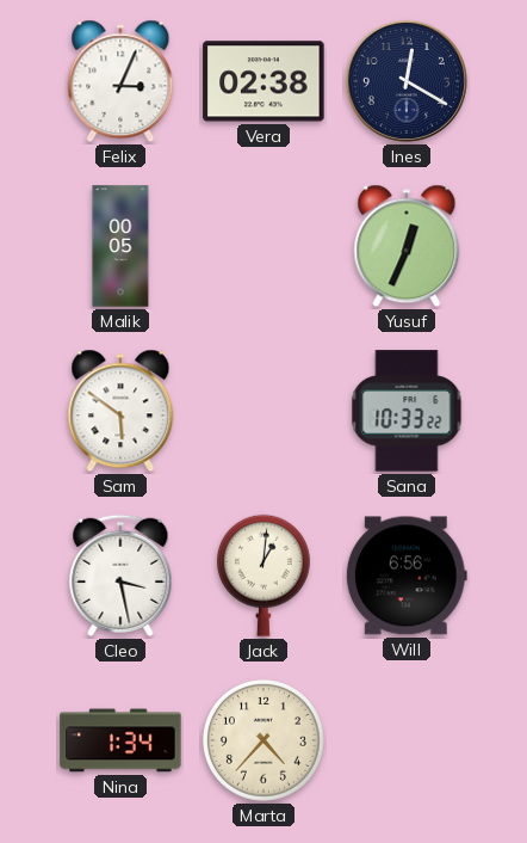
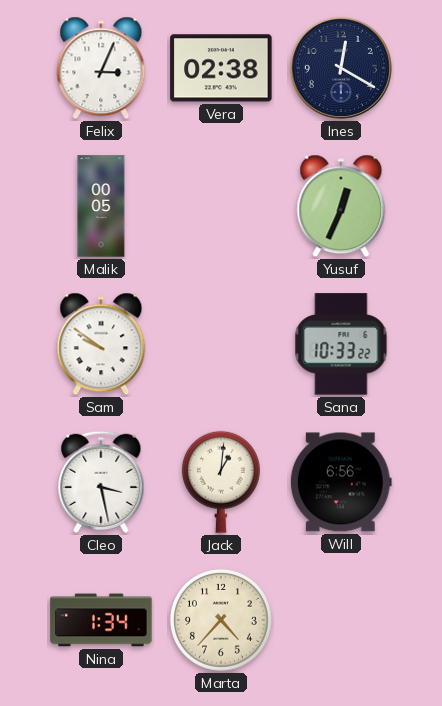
Sam: 5:51 -> 9:51 (101, 344)
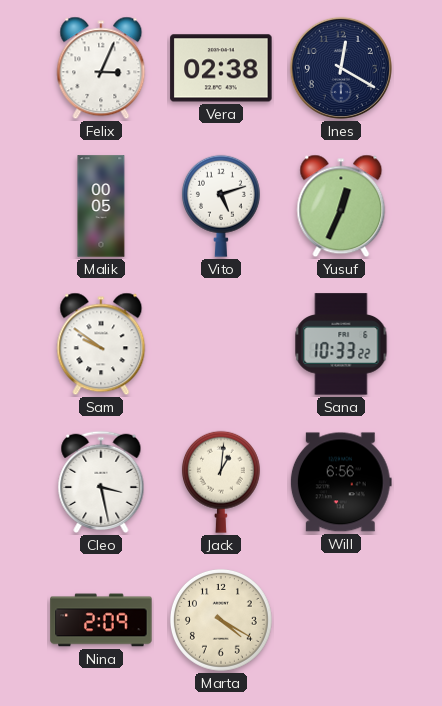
Vito: none -> 5:12 (221, 206)
Nina: 1:34 -> 2:09 (101, 620)
Marta: 4:37 -> 4:20 (221, 620)
